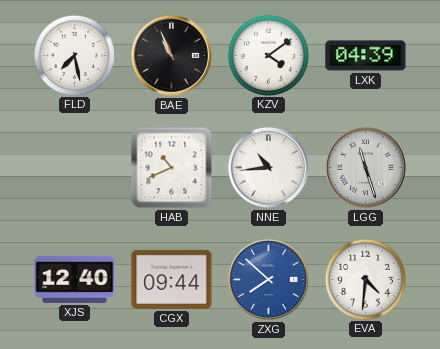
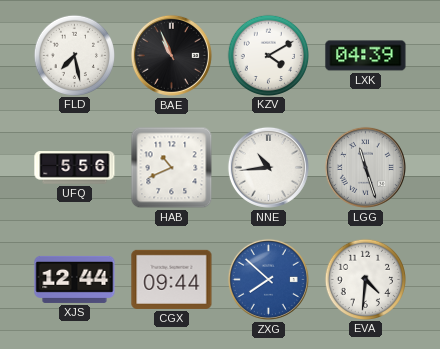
KZV: 4:09 -> 4:10 (268, 55)
UFQ: none -> 5:56 (75, 168)
XJS: 12:40 -> 12:44 (75, 279)
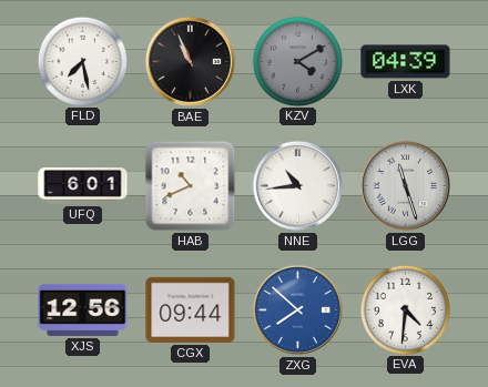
KZV dial: white -> grey (297, 61)
UFQ: 5:56 -> 6:01 (83, 186)
XJS: 12:44 -> 12:56 (83, 309)
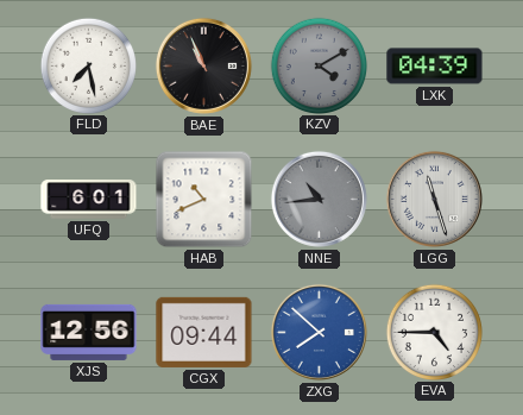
NNE dial: white -> grey (319, 199)
EVA: 4:31 -> 4:45 (434, 332)
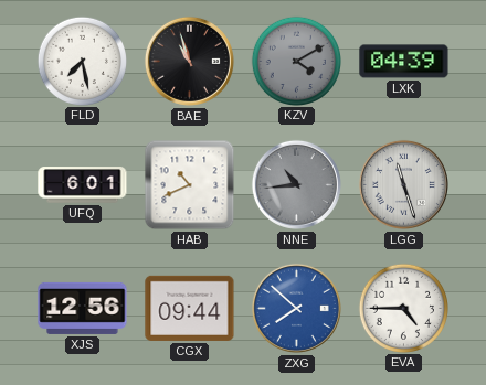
BAE: 10:56 -> 10:57 (189, 61)
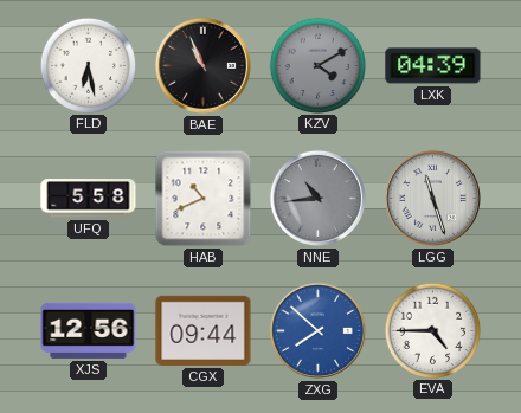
FLD: 7:28 -> 6:28 (88, 65)
BAE: 10:57 -> 10:56 (202, 65)
UFQ: 6:01 -> 5:58 (89, 199)
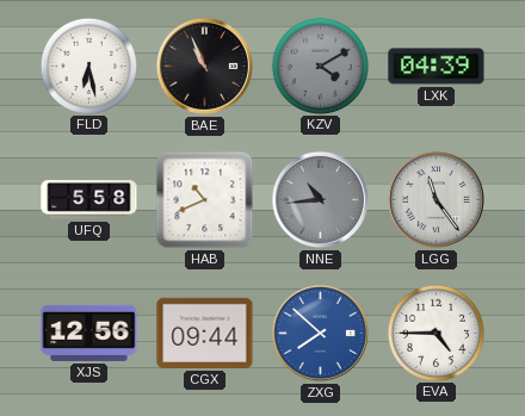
LGG: 11:27 -> 11:24 (436, 199)
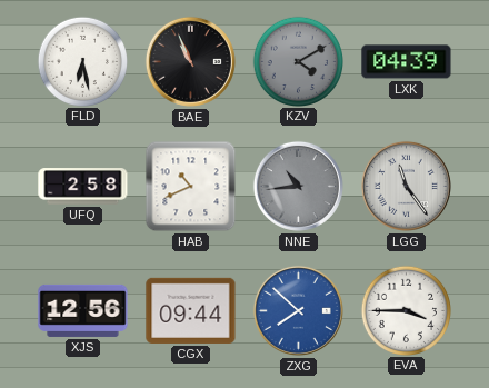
UFQ: 5:58 -> 2:58 (83, 187)
EVA: 4:45 -> 3:45 (406, 310)
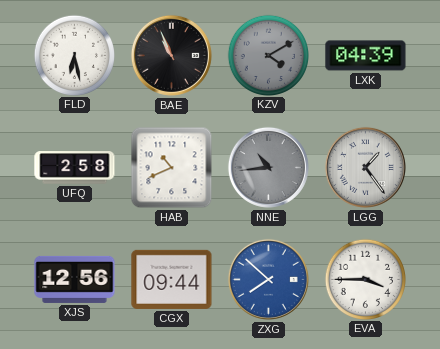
LGG: 11:24 -> 1:24 (365, 167)
